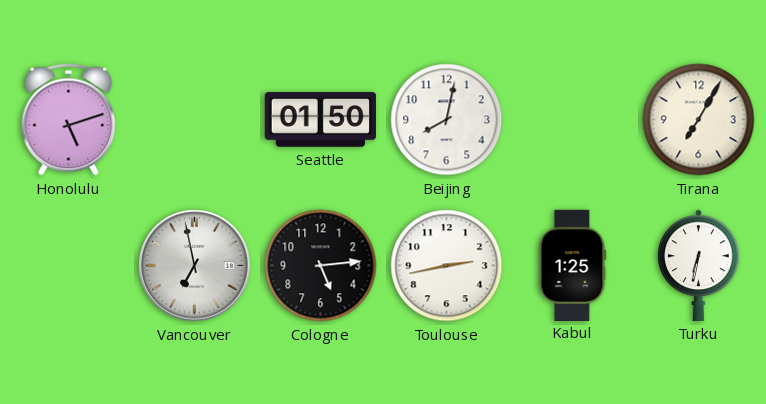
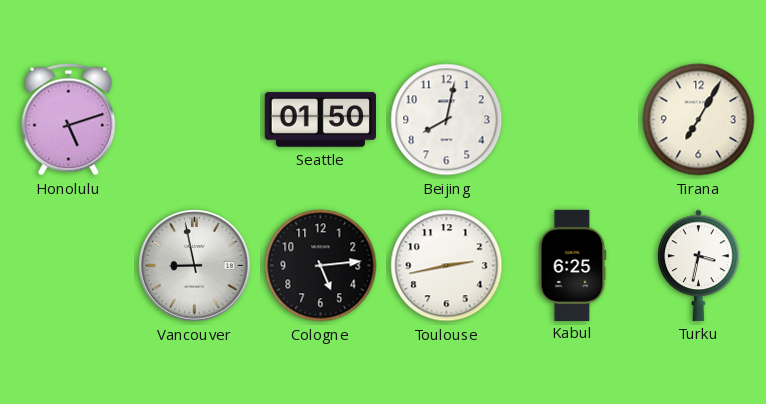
Vancouver: 6:58 -> 8:58 (195, 266)
Kabul: 1:25 -> 6:25 (573, 265)
Turku: 6:32 -> 3:32 (699, 265)
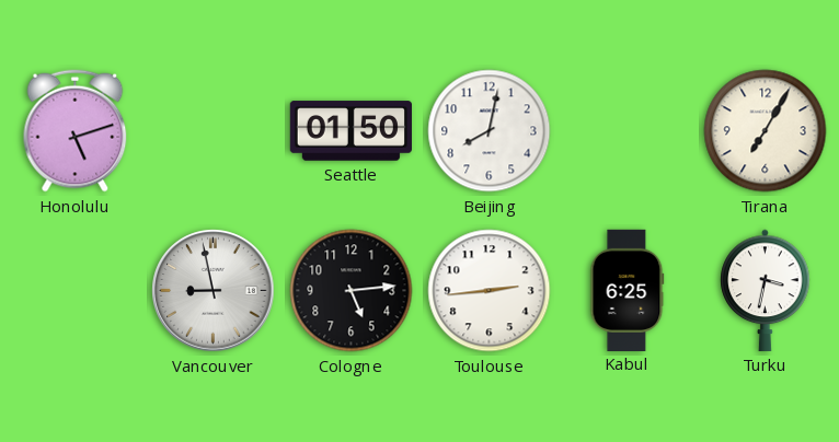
Toulouse: 2:43 -> 2:44 (490, 291)
